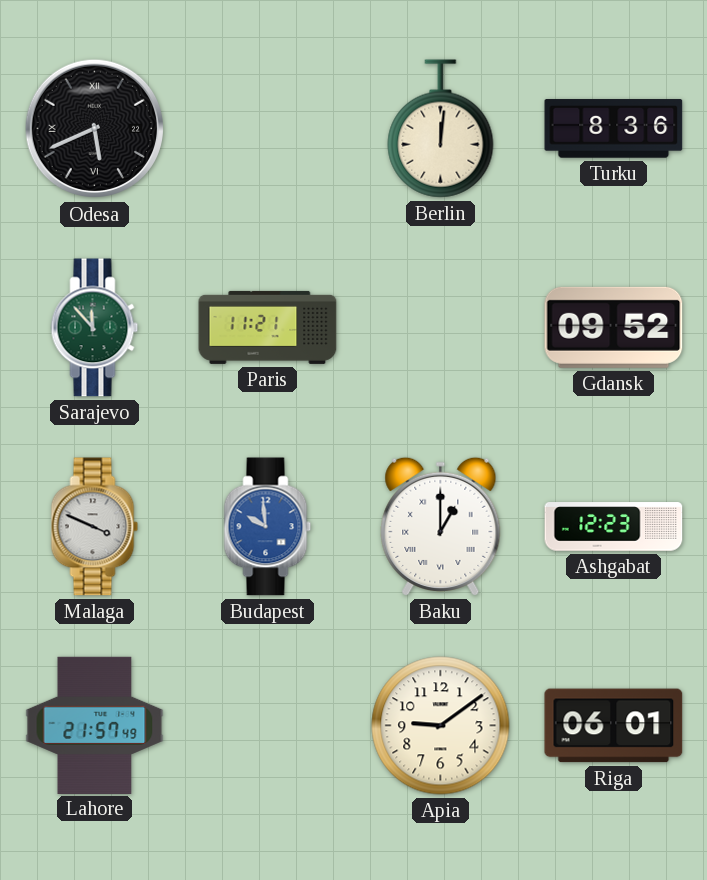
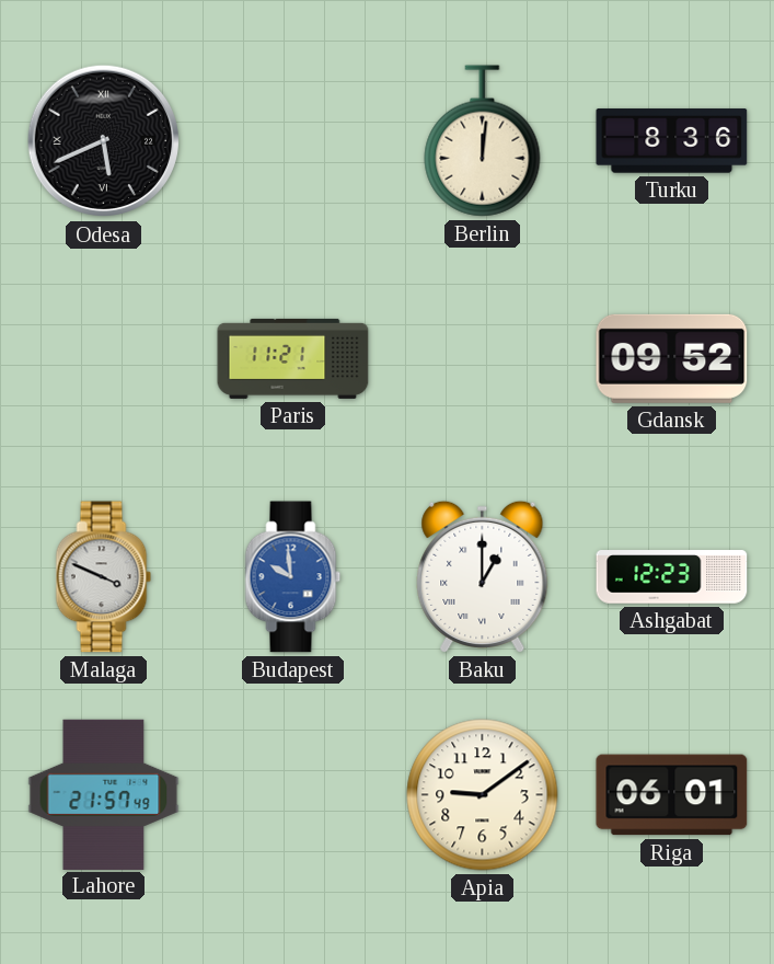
Sarajevo: 11:53 -> none (95, 328)
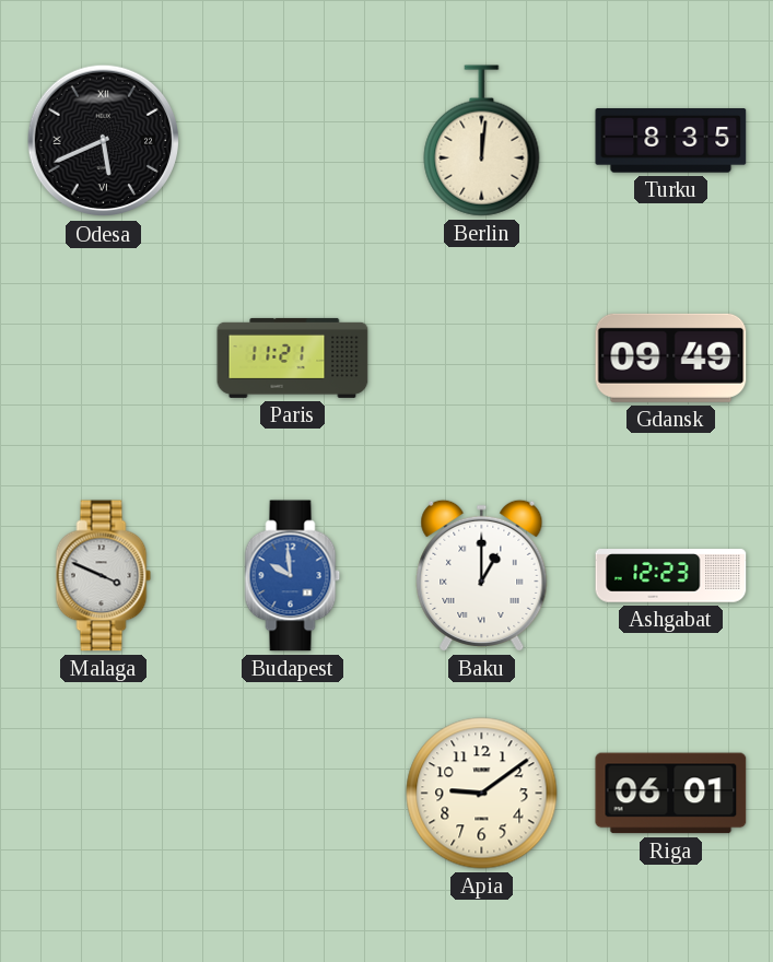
Turku: 8:36 -> 8:35 (671, 141)
Gdansk: 09:52 -> 09:49 (671, 357)
Lahore: 21:57 -> none (104, 794)
